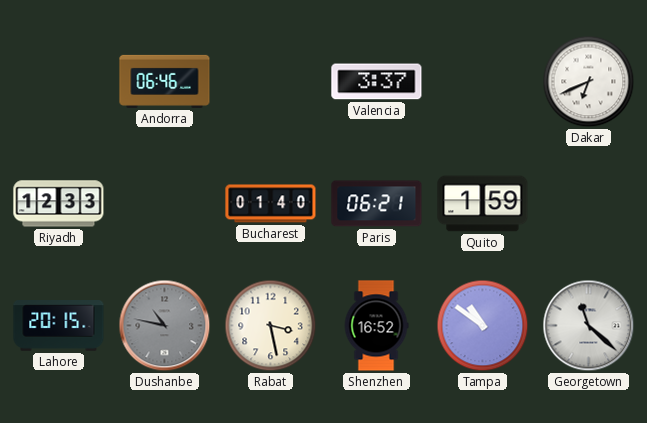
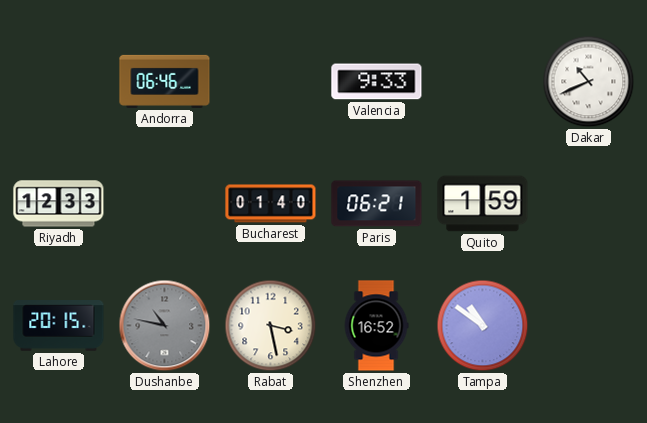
Valencia: 3:37 -> 9:33 (377, 82)
Dakar: 6:41 -> 10:41 (589, 82)
Georgetown: 11:22 -> none (589, 326)
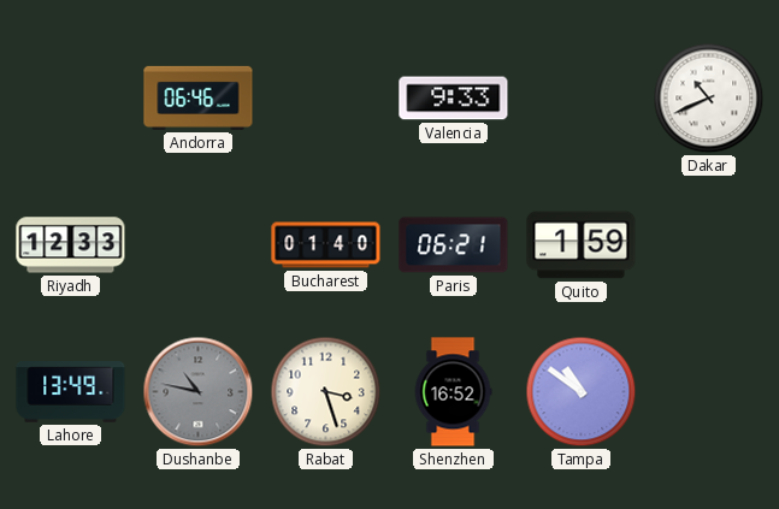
Lahore: 20:15 -> 13:49 (71, 392)
Rabat: 3:28 -> 3:27 (326, 392)
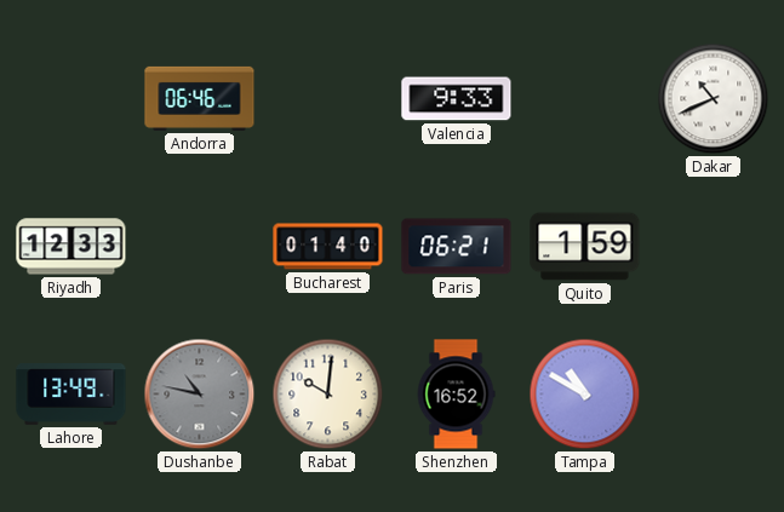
Rabat: 3:27 -> 10:01 (328, 395)
Tampa: 10:51 -> 10:50 (585, 395)
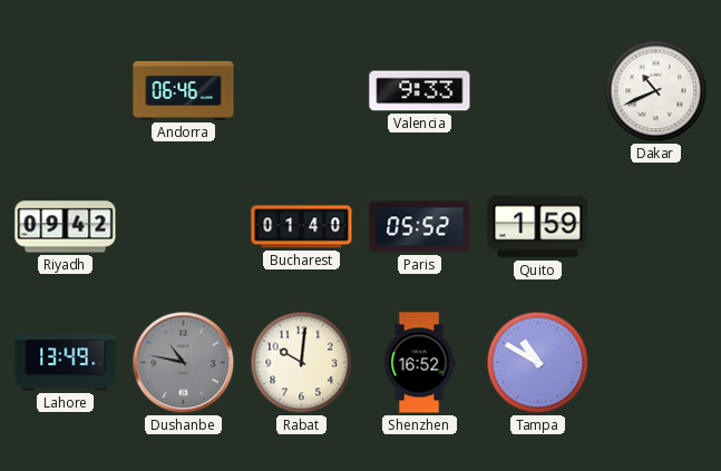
Riyadh: 12:33 -> 09:42 (66, 227)
Paris: 06:21 -> 05:52 (420, 227)
